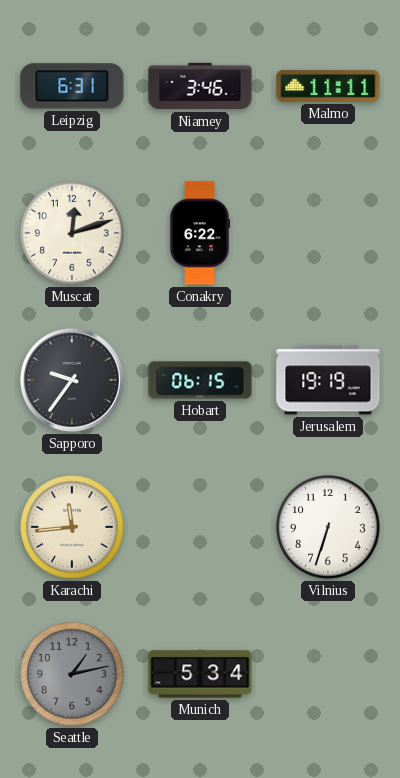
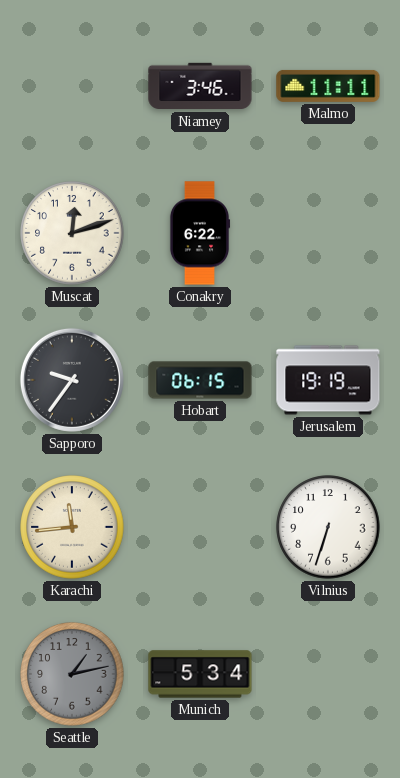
Leipzig: 6:31 -> none (72, 86)
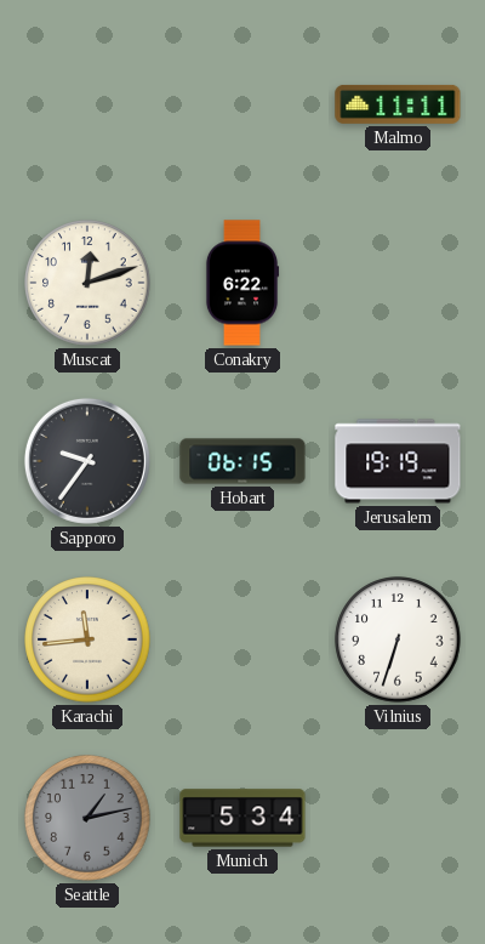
Niamey: 3:46 -> none (200, 86)
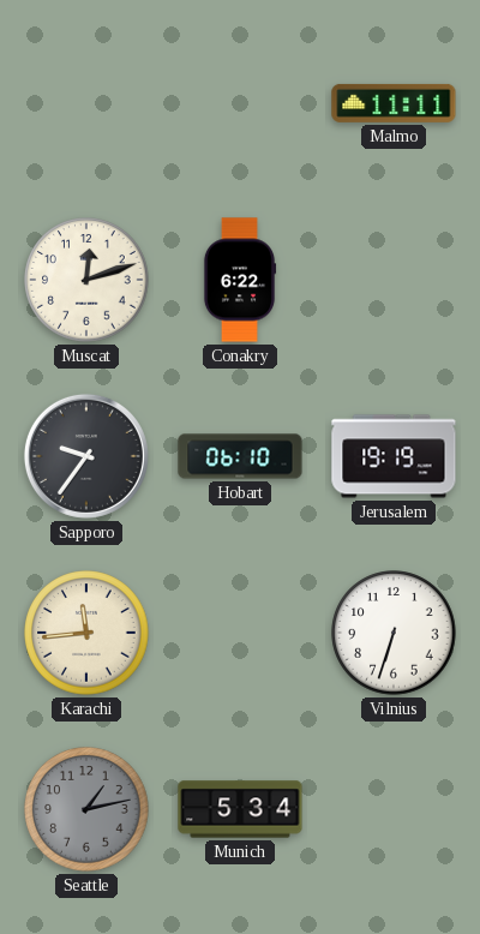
Hobart: 06:15 -> 06:10 (240, 456)
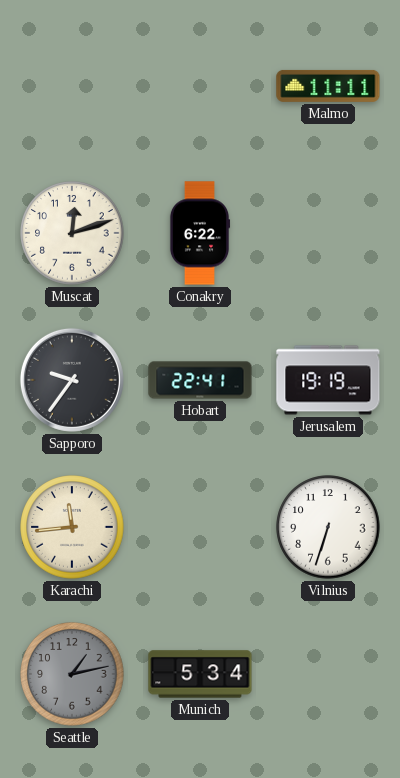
Hobart: 06:10 -> 22:41 (200, 380)
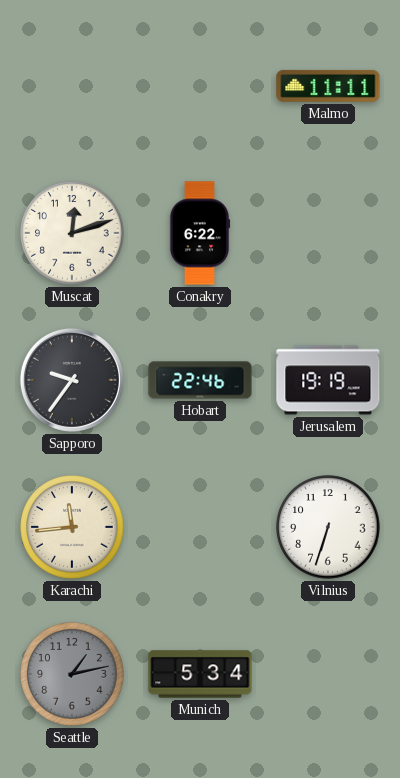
Hobart: 22:41 -> 22:46 (200, 380)
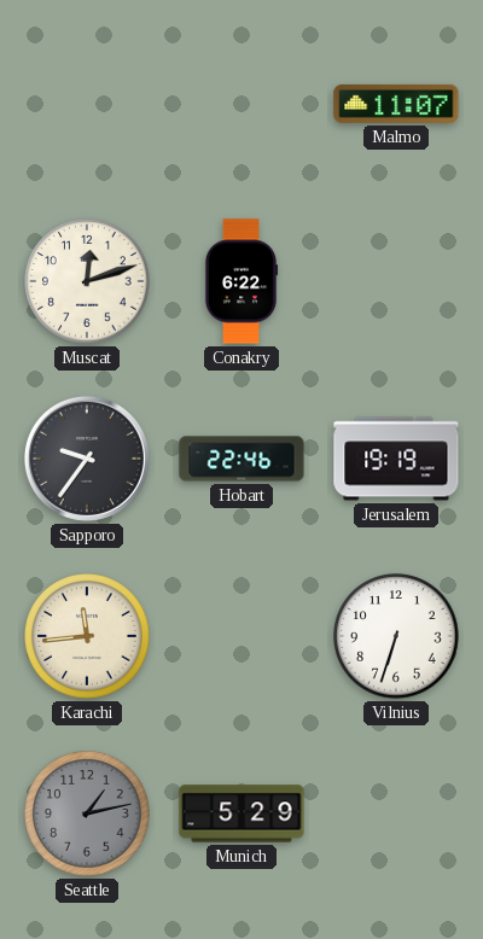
Malmo: 11:11 -> 11:07 (396, 104)
Munich: 5:34 -> 5:29 (241, 813)
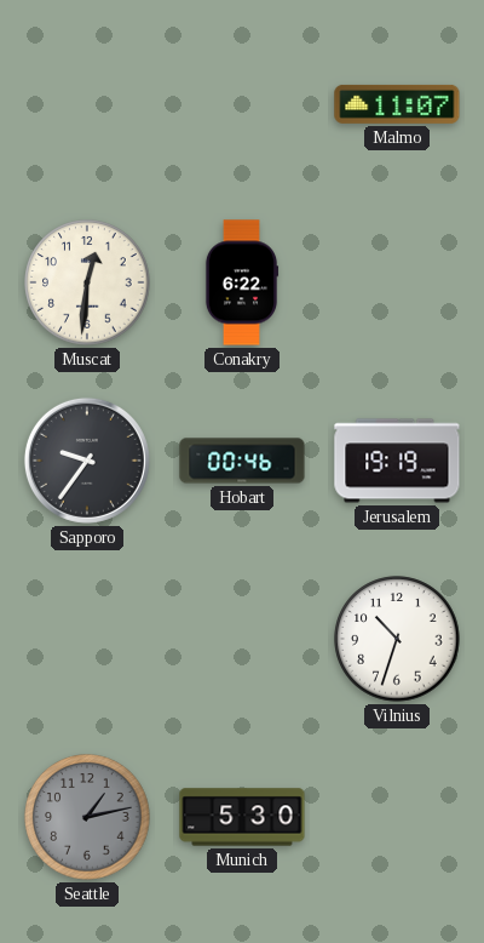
Muscat: 12:12 -> 12:31 (87, 282)
Hobart: 22:46 -> 00:46 (242, 461)
Karachi: 11:44 -> none (87, 636)
Vilnius: 6:33 -> 10:33 (397, 639)
Munich: 5:29 -> 5:30 (242, 817)
